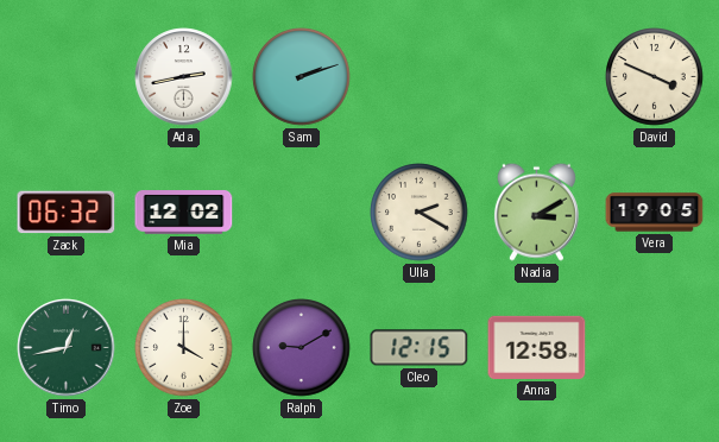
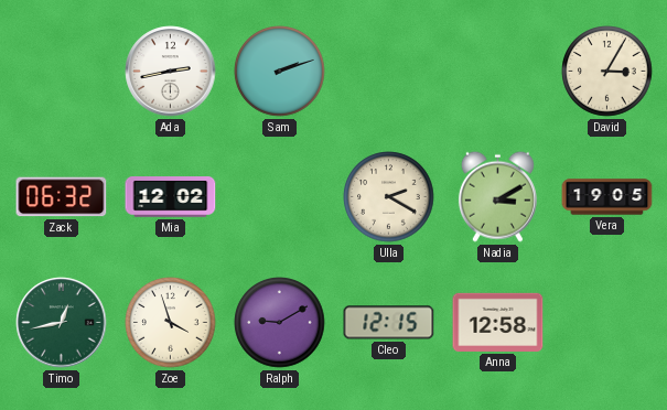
David: 3:49 -> 3:05 (607, 72)
Zoe: 4:00 -> 3:57 (171, 323)
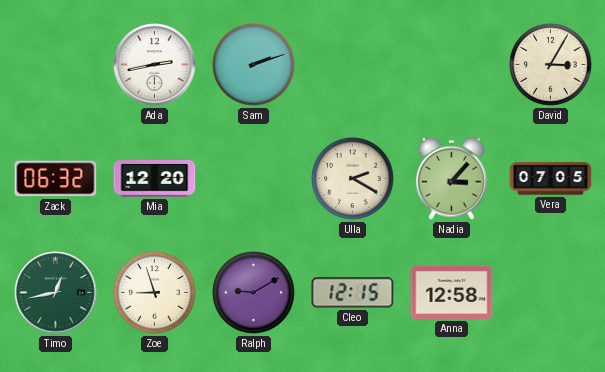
Mia: 12:02 -> 12:20 (155, 179)
Nadia: 3:10 -> 3:07 (451, 178)
Vera: 19:05 -> 07:05 (551, 179)
Zoe: 3:57 -> 8:57 (155, 293)
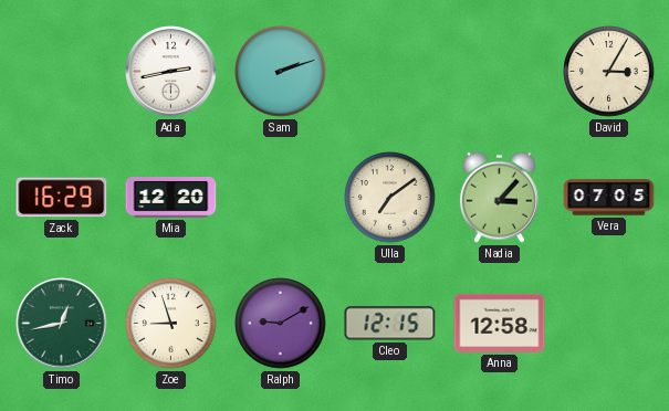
Zack: 06:32 -> 16:29 (62, 198)
Ulla: 2:20 -> 7:09 (390, 198)
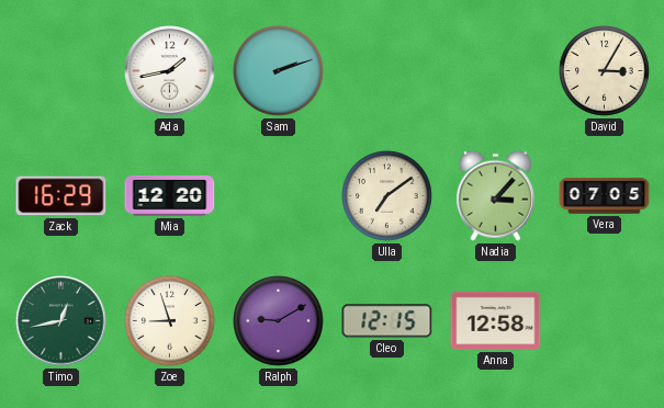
Ada: 2:43 -> 1:43 (170, 71)
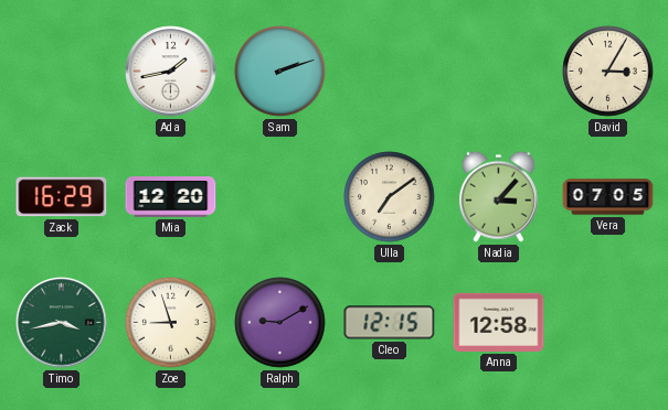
Timo: 12:43 -> 3:43 (62, 323)
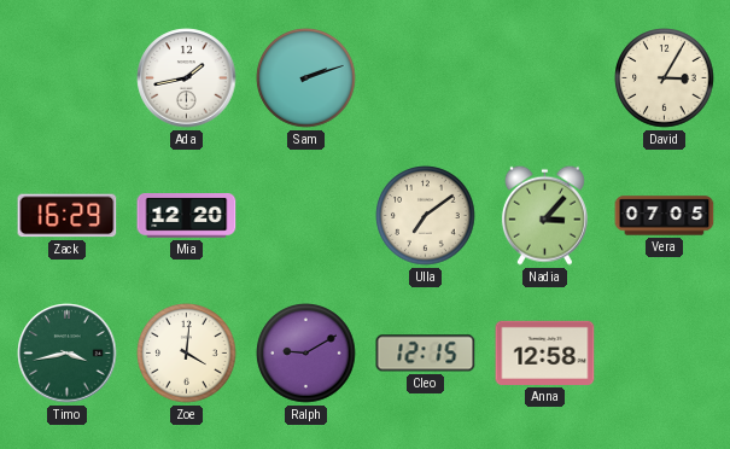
Zoe: 8:57 -> 4:01 (187, 354)
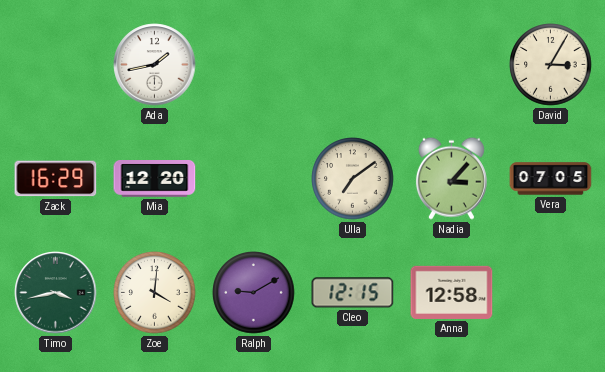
Sam: 2:12 -> none (306, 78)
